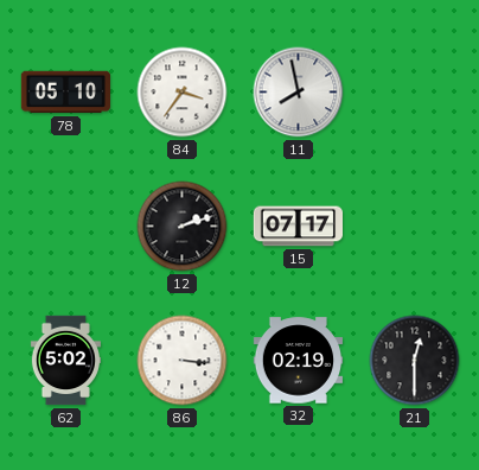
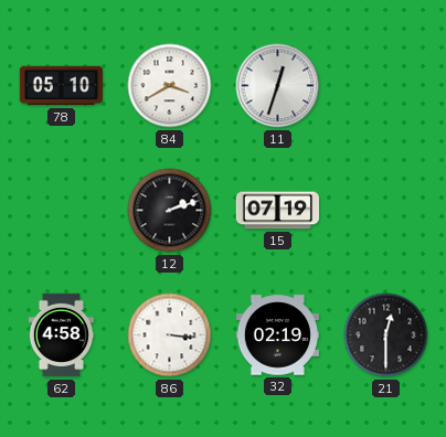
84: 3:36 -> 3:40 (170, 86)
11: 7:58 -> 12:33 (278, 86)
15: 07:17 -> 07:19 (277, 211)
62: 5:02 -> 4:58 (61, 335)
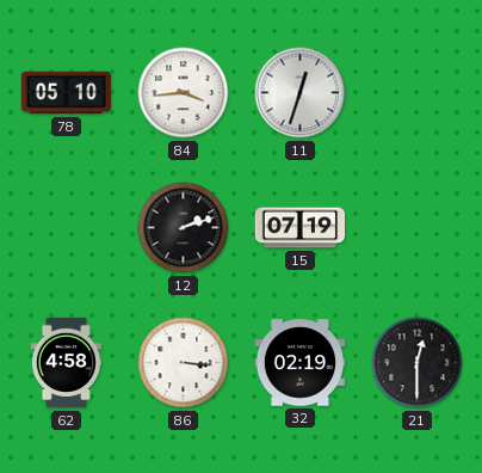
84: 3:40 -> 3:44 (184, 93)
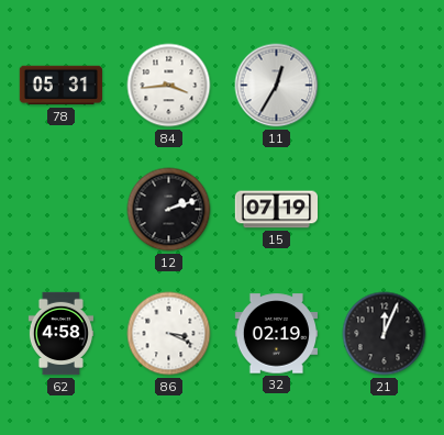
78: 05:10 -> 05:31 (60, 86)
11: 12:33 -> 12:35 (277, 86)
86: 3:16 -> 3:19 (169, 334)
21: 12:30 -> 12:04 (385, 334)
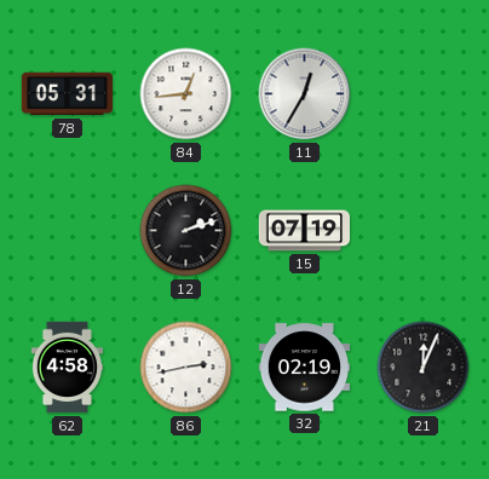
84: 3:44 -> 12:44 (186, 94)
86: 3:19 -> 2:43 (186, 368)
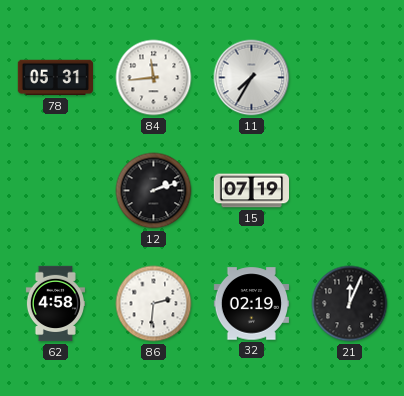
84: 12:44 -> 11:44 (154, 78)
11: 12:35 -> 7:35 (252, 78)
86: 2:43 -> 2:31 (154, 304)
